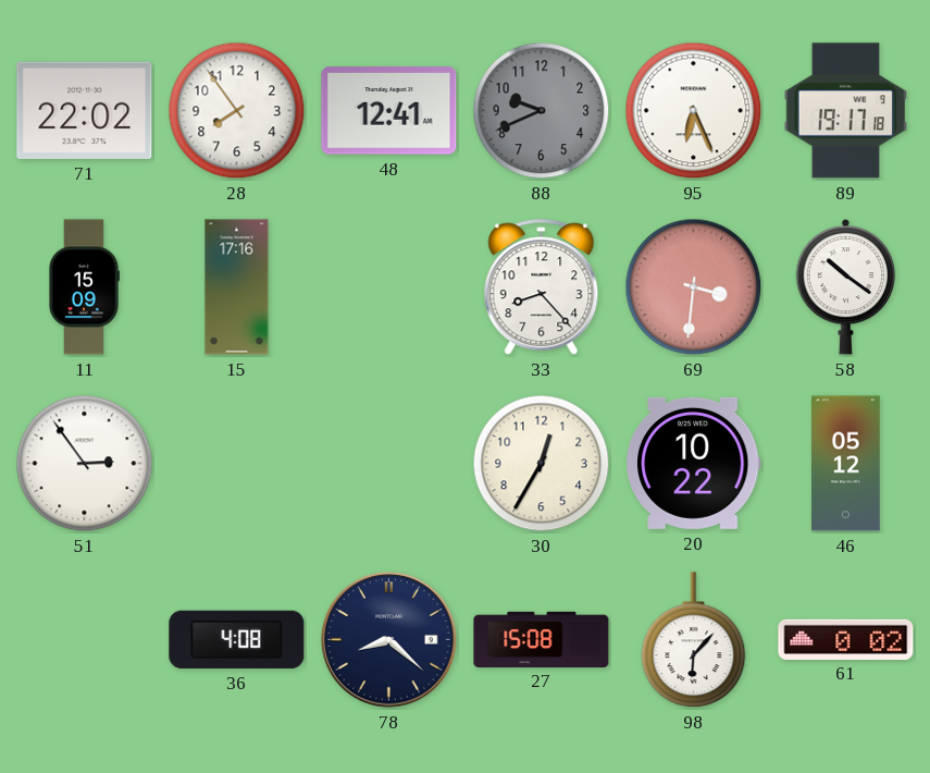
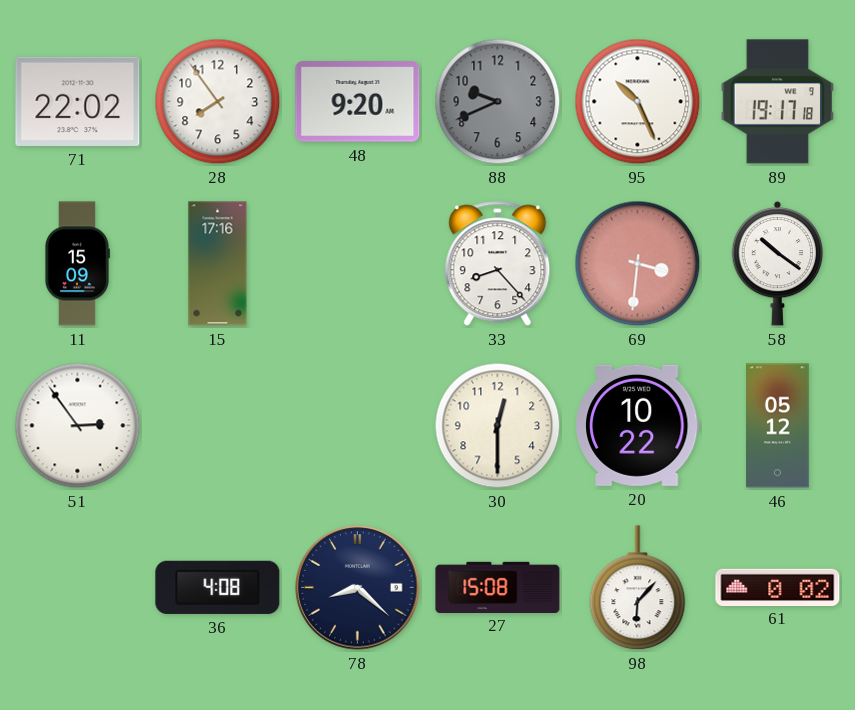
48: 12:41 -> 9:20 (358, 102)
95: 6:26 -> 10:26 (638, 102)
30: 12:35 -> 12:30 (498, 426)
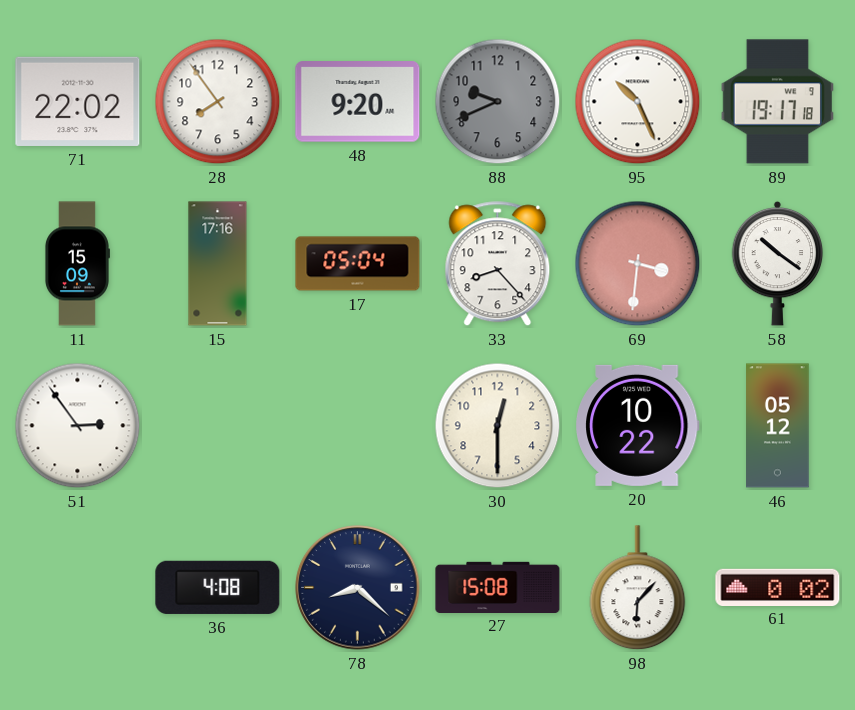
17: none -> 05:04 (358, 264)
